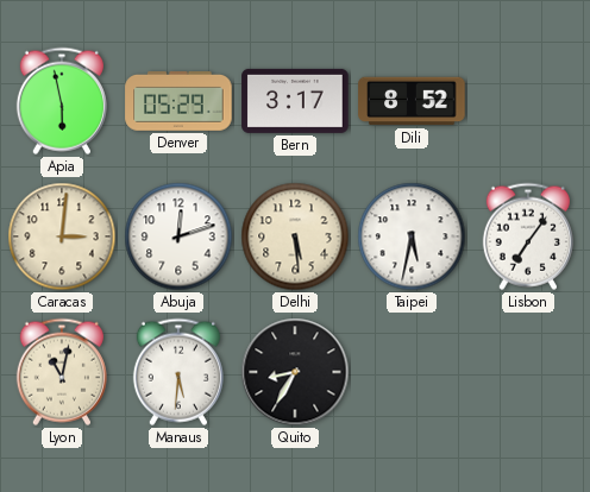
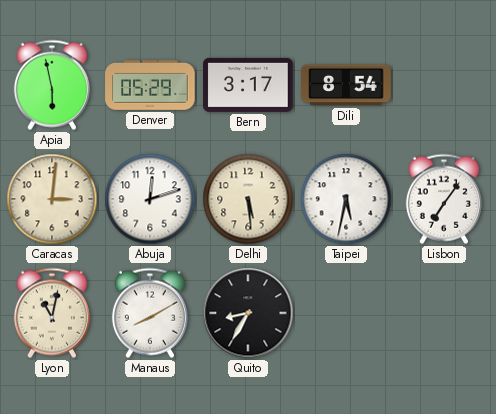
Dili: 8:52 -> 8:54 (346, 85)
Manaus: 5:31 -> 8:10 (150, 313)
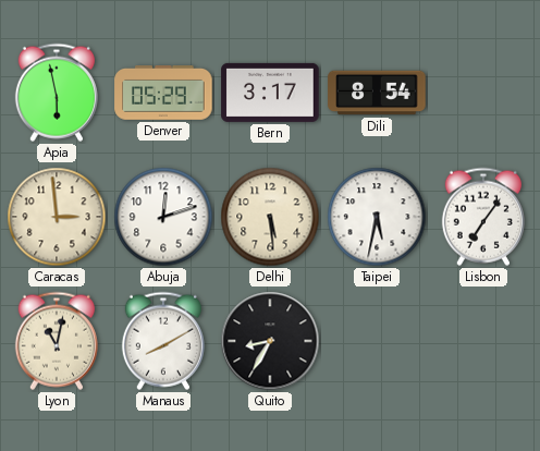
Caracas: 3:01 -> 2:59 (57, 217)
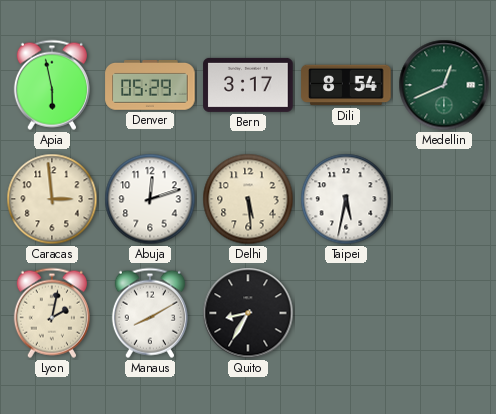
Medellin: none -> 12:41 (444, 85)
Lisbon: 7:06 -> none (483, 217)
Lyon: 11:02 -> 2:02 (52, 313)
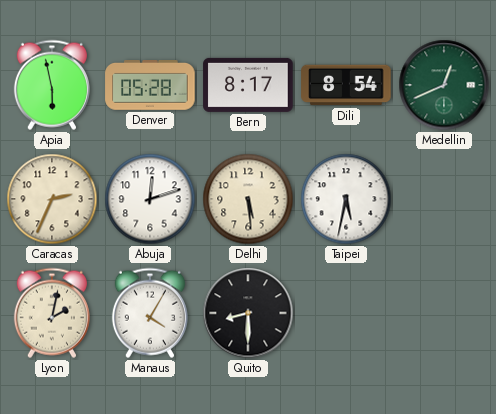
Denver: 05:29 -> 05:28 (150, 86)
Bern: 3:17 -> 8:17 (248, 85)
Caracas: 2:59 -> 2:34 (52, 199)
Manaus: 8:10 -> 4:05 (150, 313)
Quito: 8:35 -> 8:30 (248, 313)
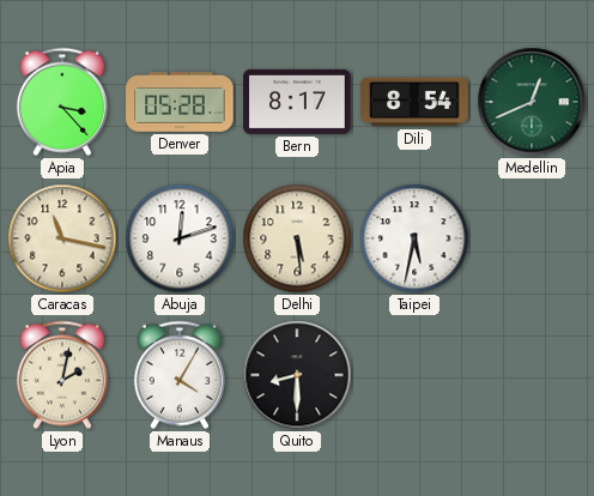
Apia: 5:58 -> 3:23 (62, 102)
Caracas: 2:34 -> 11:17 (62, 238)
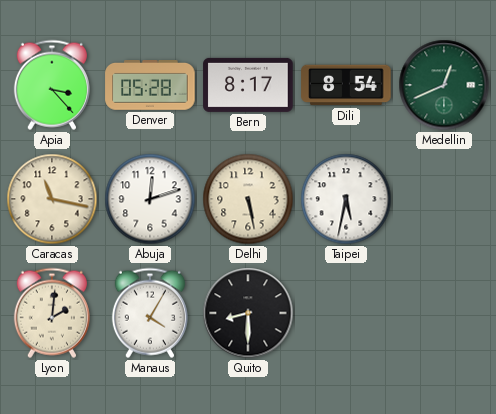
Delhi: 5:29 -> 5:28 (248, 199)
Lyon: 2:02 -> 2:01 (52, 313)
